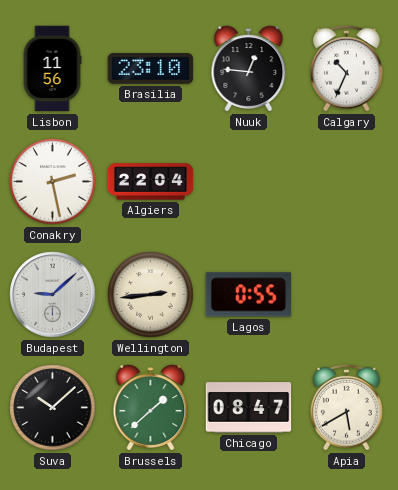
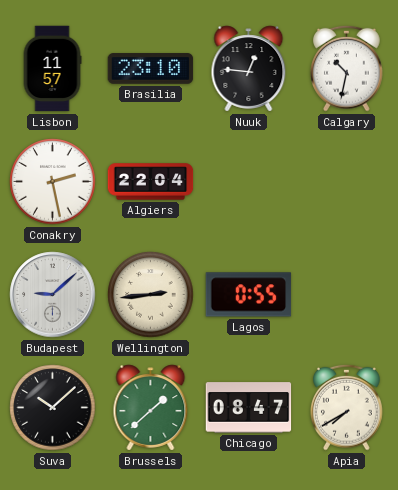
Lisbon: 11:56 -> 11:57 (52, 69)
Calgary: 10:34 -> 10:32 (347, 68)
Apia: 5:40 -> 7:40 (347, 407)
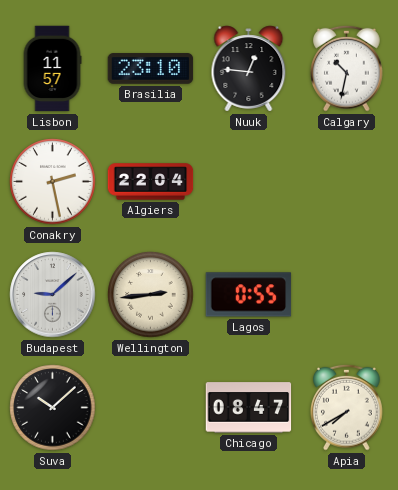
Brussels: 1:38 -> none (151, 408)
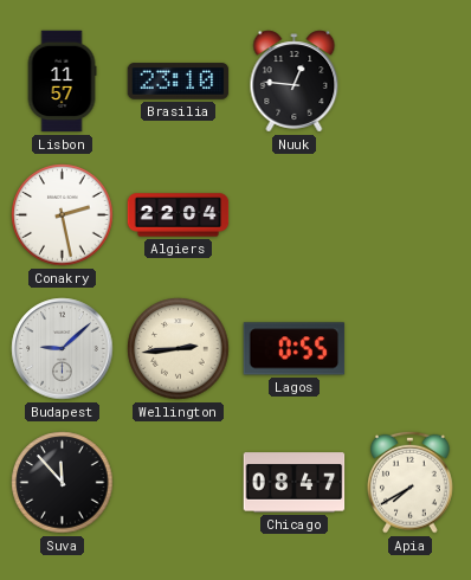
Calgary: 10:32 -> none (347, 68)
Suva: 10:08 -> 11:53 (63, 483)
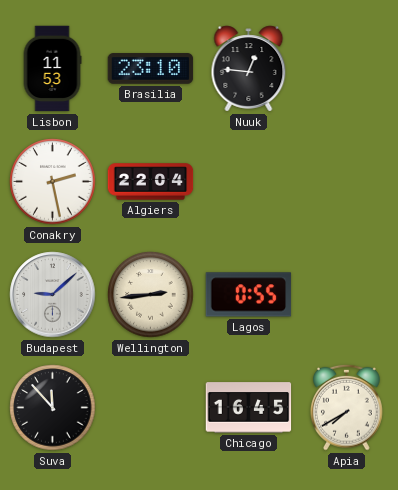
Lisbon: 11:57 -> 11:53 (52, 69)
Chicago: 08:47 -> 16:45 (249, 408)
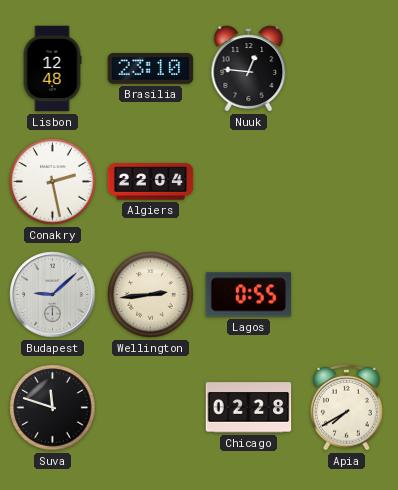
Lisbon: 11:53 -> 12:48 (52, 69)
Suva: 11:53 -> 11:48 (53, 408)
Chicago: 16:45 -> 02:28 (249, 408)
